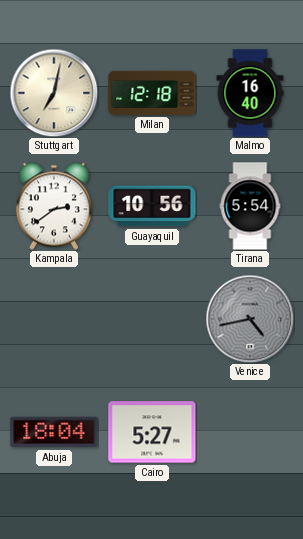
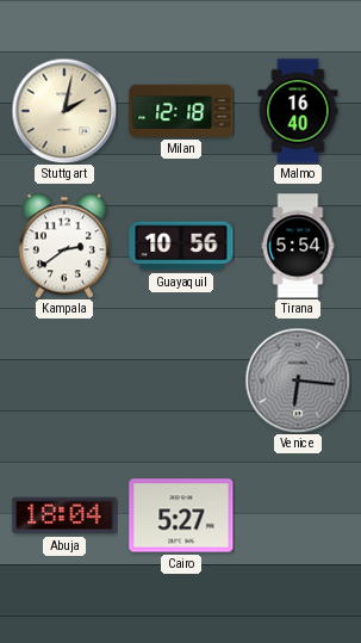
Stuttgart: 7:02 -> 2:02 (64, 111)
Venice: 4:43 -> 6:16 (298, 381)
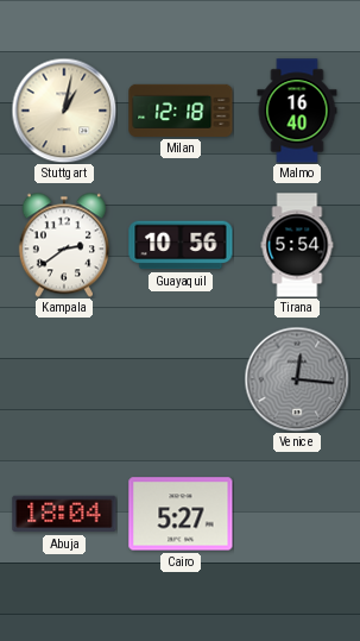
Stuttgart: 2:02 -> 1:02 (64, 111)
Venice: 6:16 -> 12:16 (297, 379)
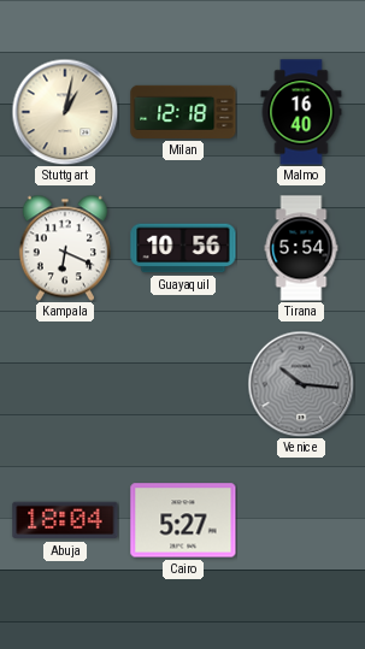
Kampala: 2:39 -> 6:19 (65, 248)
Venice: 12:16 -> 10:16 (301, 384)
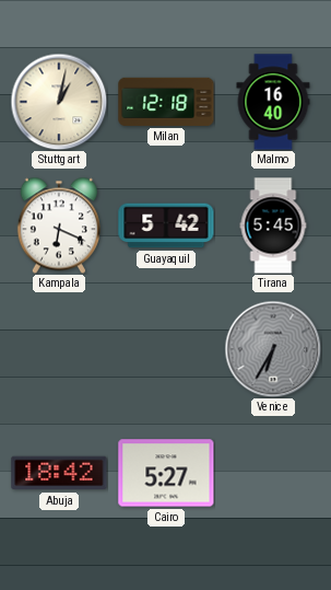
Guayaquil: 10:56 -> 5:42 (166, 225)
Tirana: 5:54 -> 5:45 (273, 225)
Venice: 10:16 -> 6:35 (273, 349)
Abuja: 18:04 -> 18:42 (59, 473)
